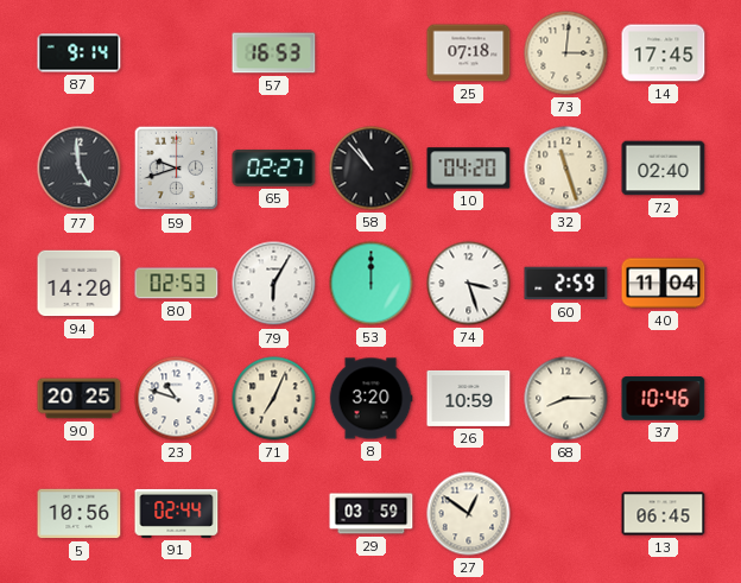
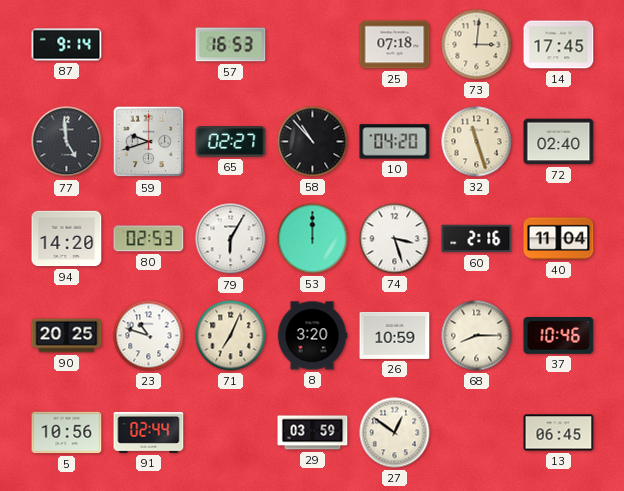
60: 2:59 -> 2:16 (477, 239)
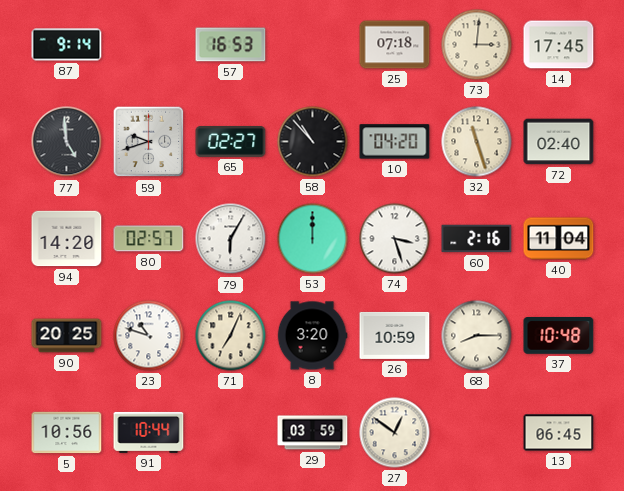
80: 02:53 -> 02:57 (149, 239)
37: 10:46 -> 10:48 (559, 336)
91: 02:44 -> 10:44 (149, 432)
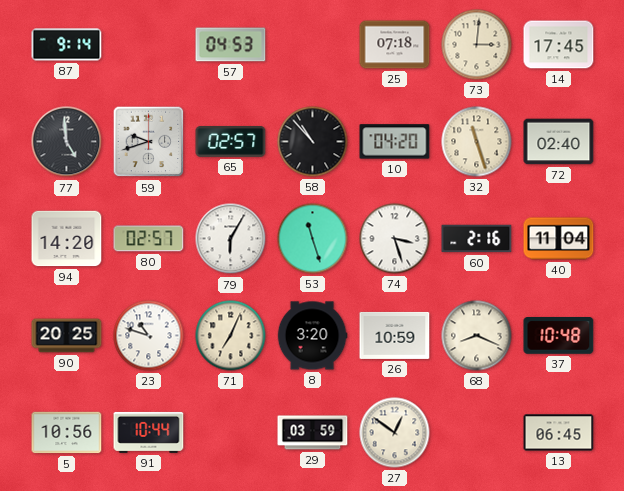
57: 16:53 -> 04:53 (231, 45)
65: 02:27 -> 02:57 (231, 142)
53: 12:00 -> 11:27 (313, 239)
68: 8:15 -> 8:19 (477, 336)
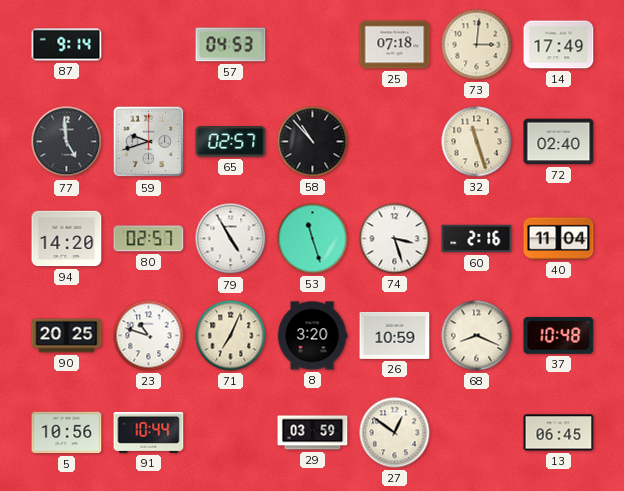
14: 17:45 -> 17:49 (559, 45)
10: 04:20 -> none (395, 142)
79: 6:05 -> 4:55 (231, 239)
